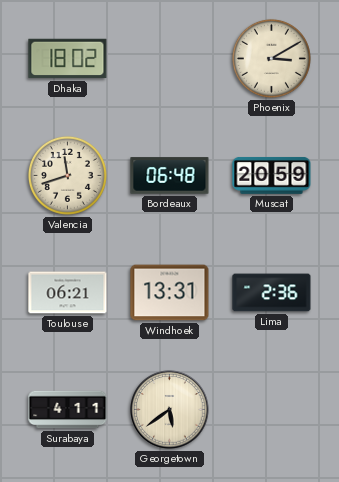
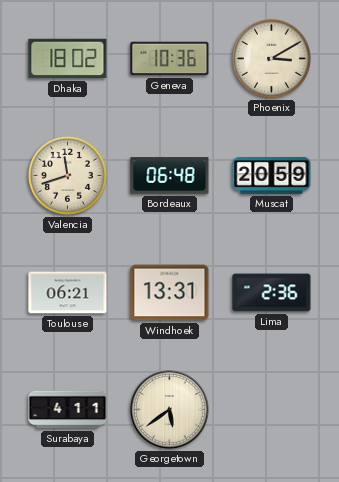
Geneva: none -> 10:36 (170, 59)
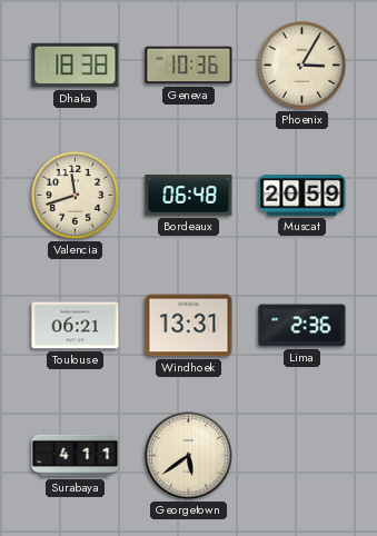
Dhaka: 18:02 -> 18:38 (76, 66)
Phoenix: 3:10 -> 3:05 (301, 64)
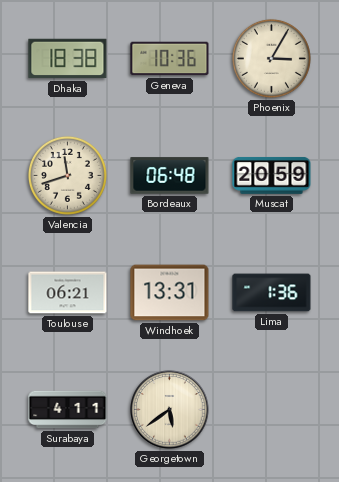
Lima: 2:36 -> 1:36 (272, 293)
